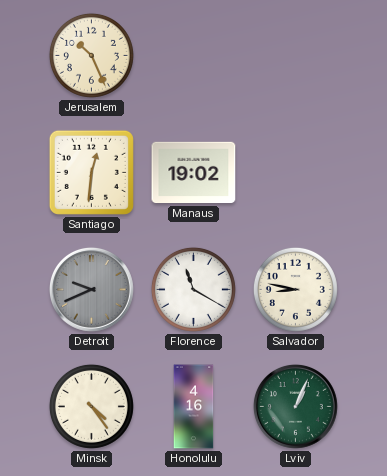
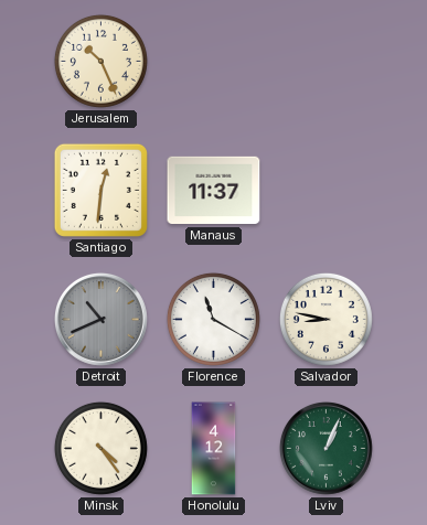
Manaus: 19:02 -> 11:37 (214, 191)
Detroit: 9:41 -> 10:41 (102, 320)
Honolulu: 4:16 -> 4:12 (214, 449)
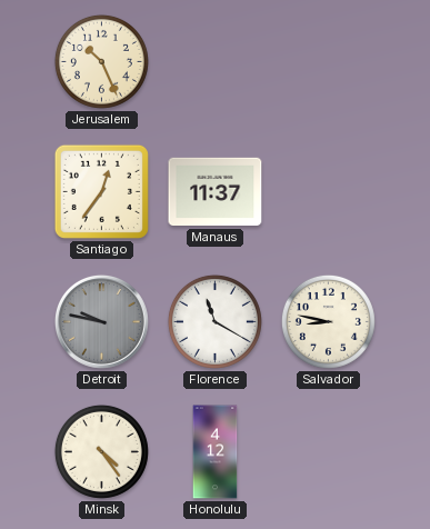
Santiago: 12:31 -> 12:36 (101, 191)
Detroit: 10:41 -> 9:47 (102, 322)
Lviv: 1:04 -> none (327, 449)
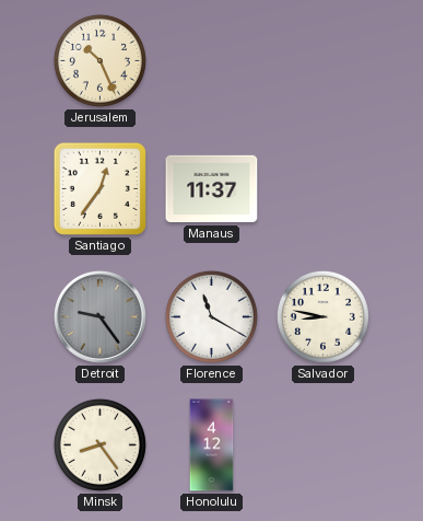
Detroit: 9:47 -> 9:24 (101, 317)
Minsk: 4:24 -> 8:24 (99, 444)
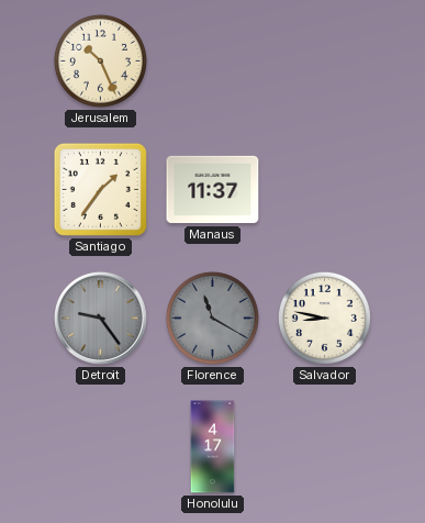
Santiago: 12:36 -> 1:36 (100, 189)
Florence dial: white -> grey (212, 318)
Minsk: 8:24 -> none (99, 444)
Honolulu: 4:12 -> 4:17 (213, 447)
